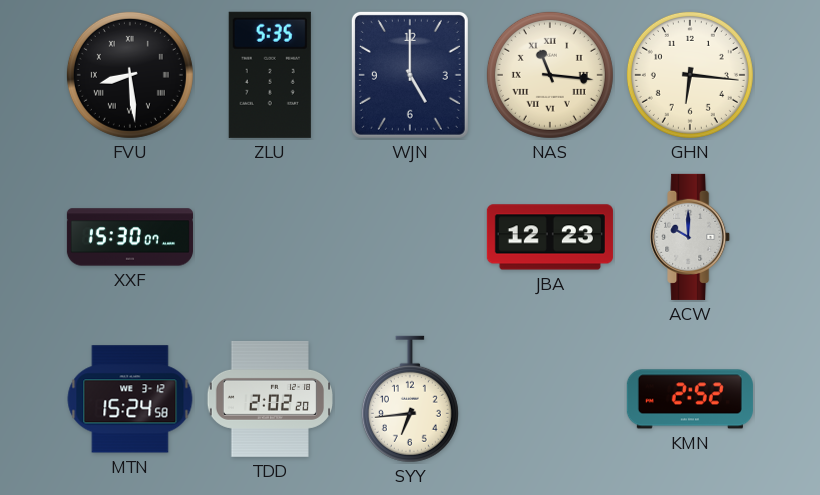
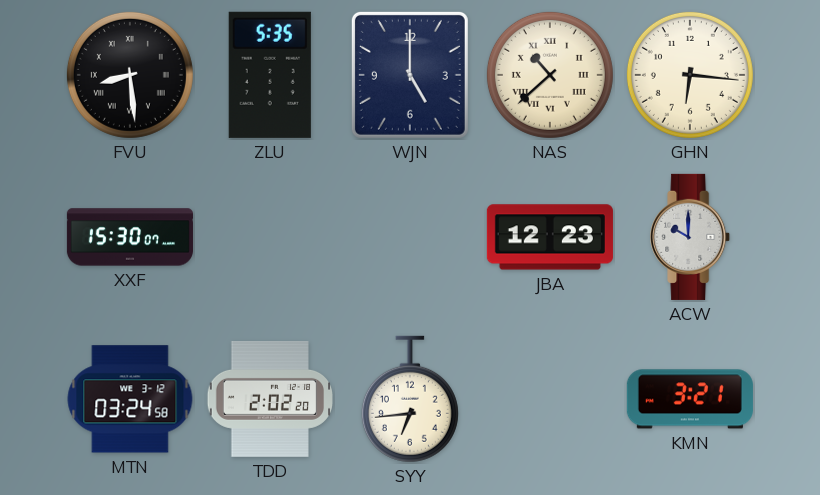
NAS: 11:16 -> 10:38 (550, 75)
MTN: 15:24 -> 03:24 (130, 399)
KMN: 2:52 -> 3:21 (690, 399)
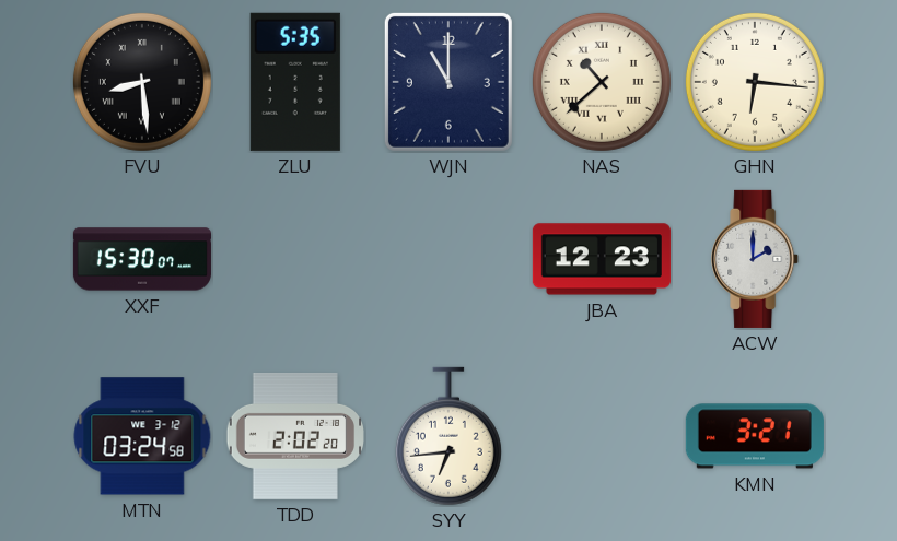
WJN: 5:00 -> 11:00 (449, 82)
ACW: 10:00 -> 2:00 (756, 259)
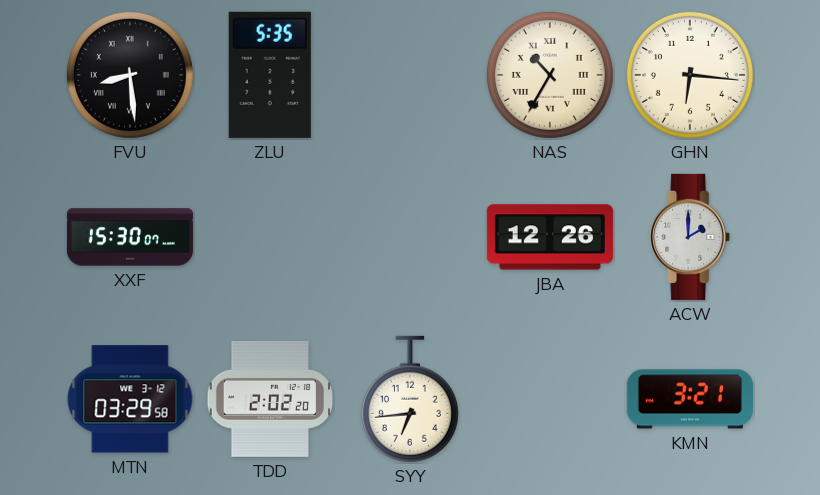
WJN: 11:00 -> none (449, 82)
NAS: 10:38 -> 10:35 (550, 75)
JBA: 12:23 -> 12:26 (550, 237)
MTN: 03:24 -> 03:29 (130, 399)
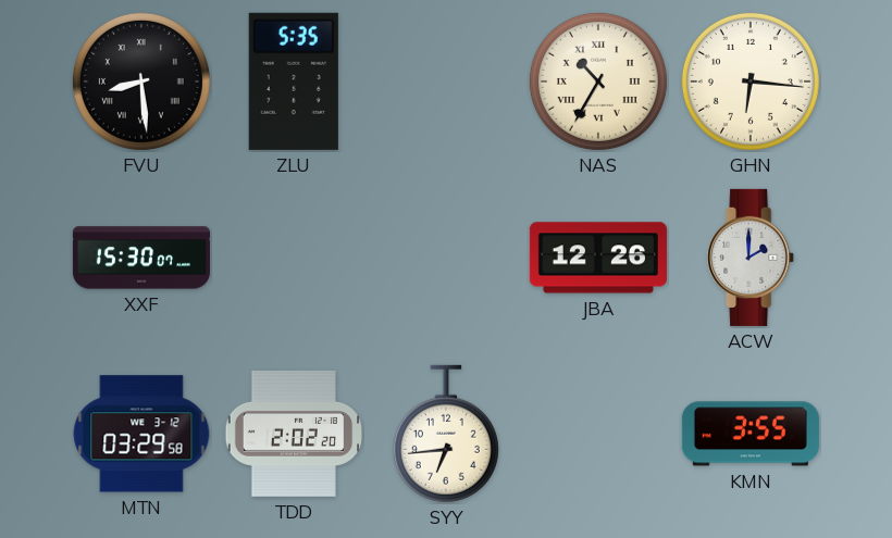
KMN: 3:21 -> 3:55 (751, 434)
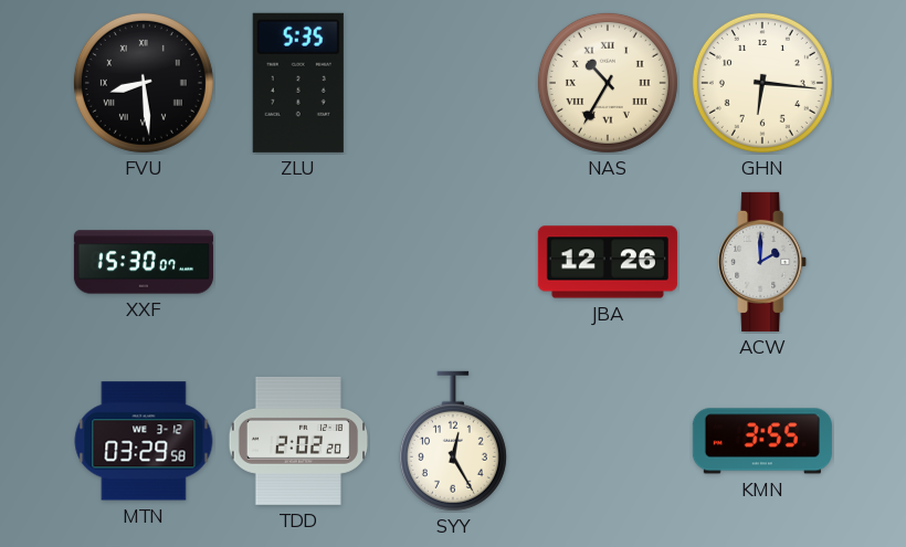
SYY: 6:44 -> 12:25 (453, 441)
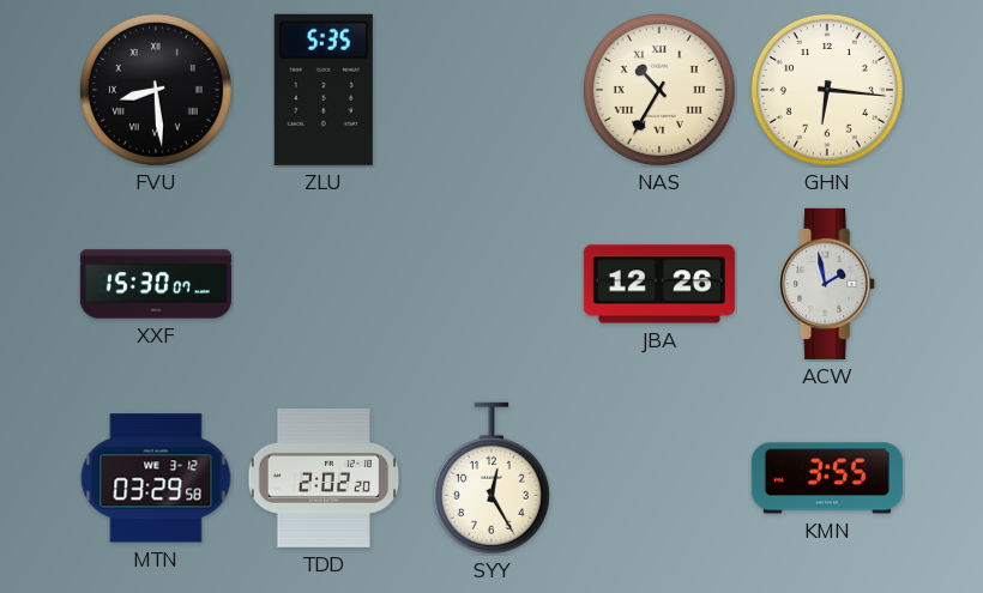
ACW: 2:00 -> 1:58 (828, 284)
